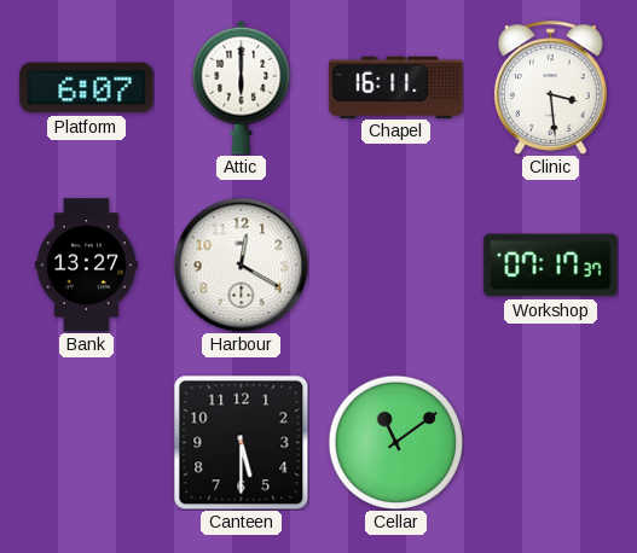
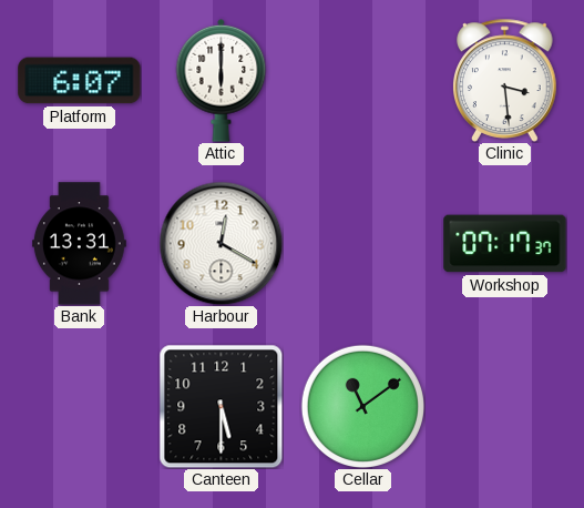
Chapel: 16:11 -> none (396, 87)
Bank: 13:27 -> 13:31 (79, 244)
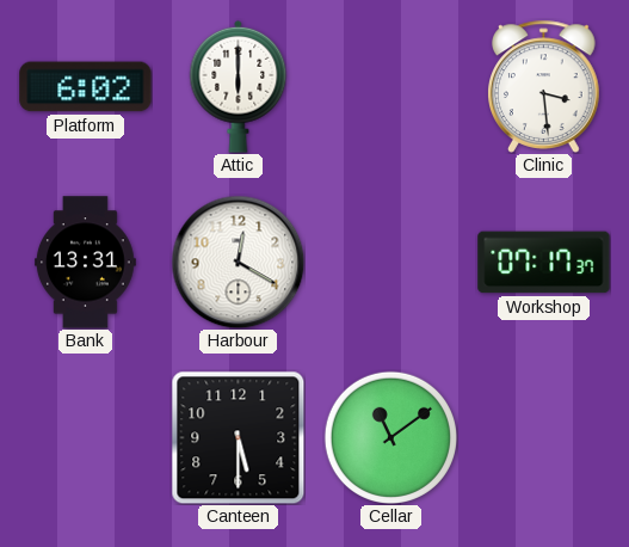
Platform: 6:07 -> 6:02 (86, 87)
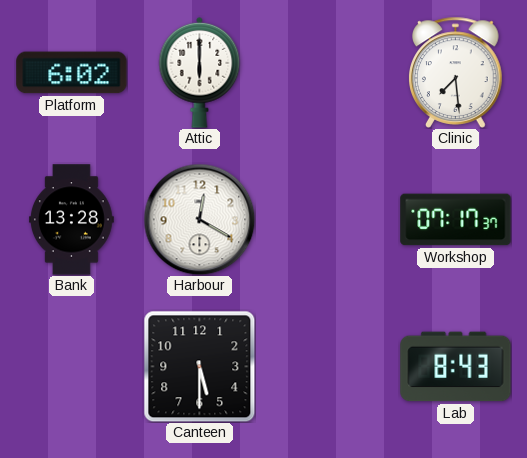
Clinic: 3:29 -> 7:29 (456, 72)
Bank: 13:31 -> 13:28 (71, 220)
Cellar: 11:09 -> none (390, 437)
Lab: none -> 8:43 (456, 367)
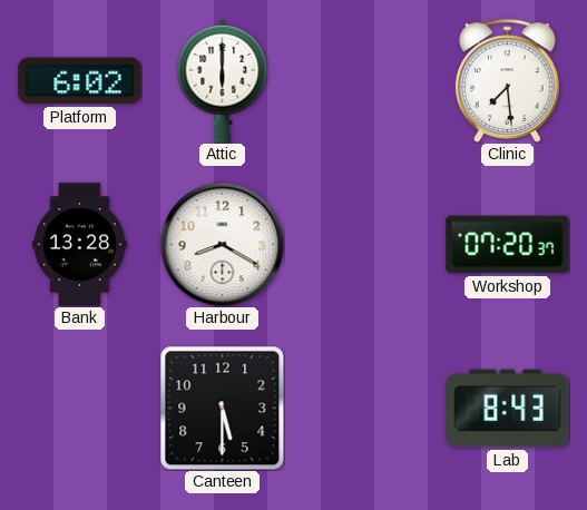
Harbour: 12:20 -> 8:20 (222, 244)
Workshop: 07:17 -> 07:20 (508, 245)
